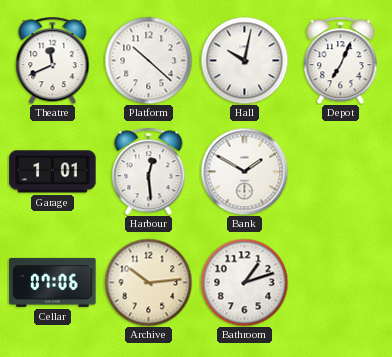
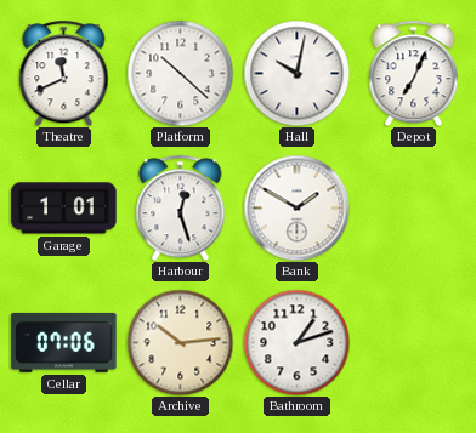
Harbour: 12:29 -> 12:27 (181, 207)
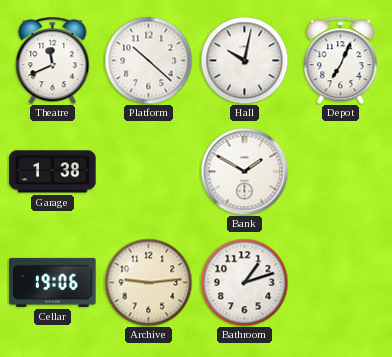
Garage: 1:01 -> 1:38 (53, 172)
Harbour: 12:27 -> none (181, 207)
Cellar: 07:06 -> 19:06 (53, 282)
Archive: 10:14 -> 9:14 (148, 282)
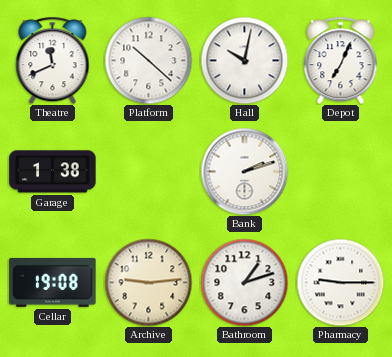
Bank: 1:50 -> 2:12 (244, 171)
Cellar: 19:06 -> 19:08 (53, 282)
Pharmacy: none -> 9:15 (340, 282)
